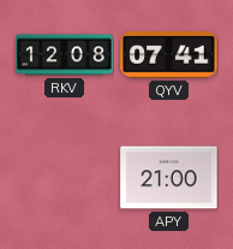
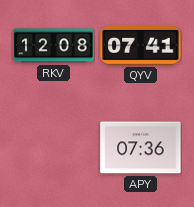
APY: 21:00 -> 07:36 (141, 148)
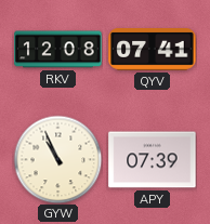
GYW: none -> 10:56 (57, 159)
APY: 07:36 -> 07:39 (153, 160)
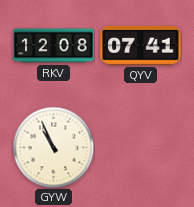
APY: 07:39 -> none (153, 160)
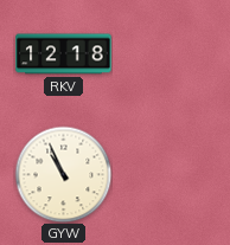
RKV: 12:08 -> 12:18 (64, 54)
QYV: 07:41 -> none (141, 46)
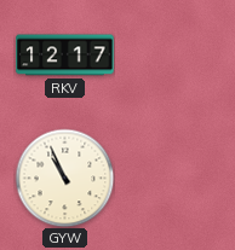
RKV: 12:18 -> 12:17 (65, 56)
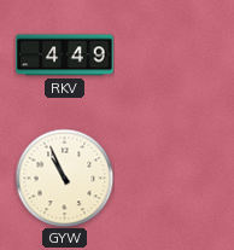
RKV: 12:17 -> 4:49 (65, 56)
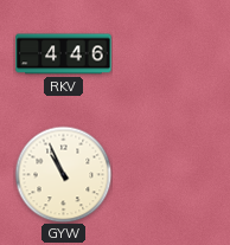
RKV: 4:49 -> 4:46 (64, 54)
